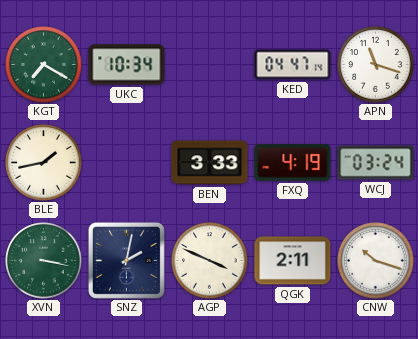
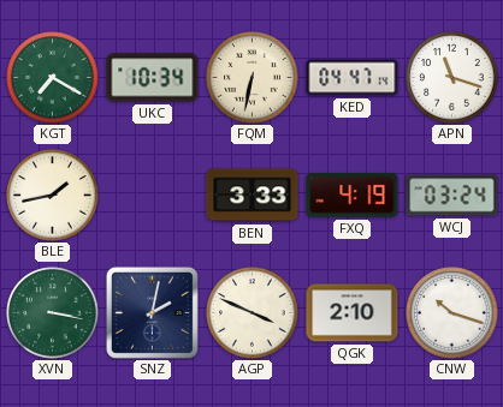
FQM: none -> 6:32 (253, 78)
QGK: 2:11 -> 2:10 (353, 313)
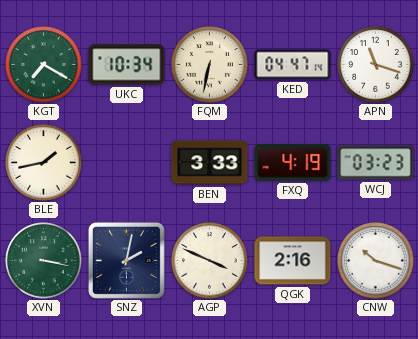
WCJ: 03:24 -> 03:23 (376, 163)
QGK: 2:10 -> 2:16 (293, 261)
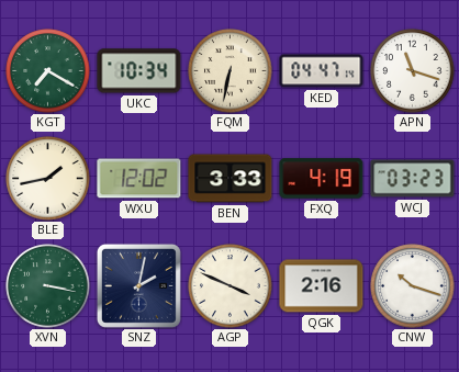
WXU: none -> 12:02 (139, 179)
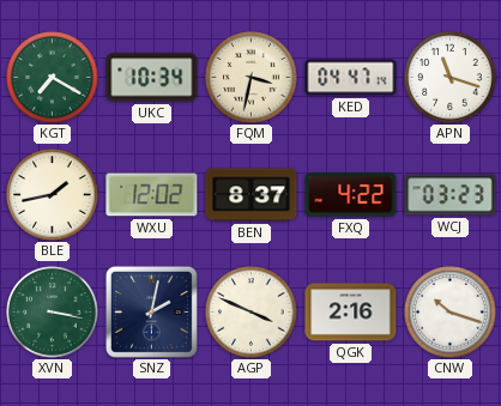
FQM: 6:32 -> 3:32 (252, 78)
BEN: 3:33 -> 8:37 (252, 195)
FXQ: 4:19 -> 4:22 (351, 195)
